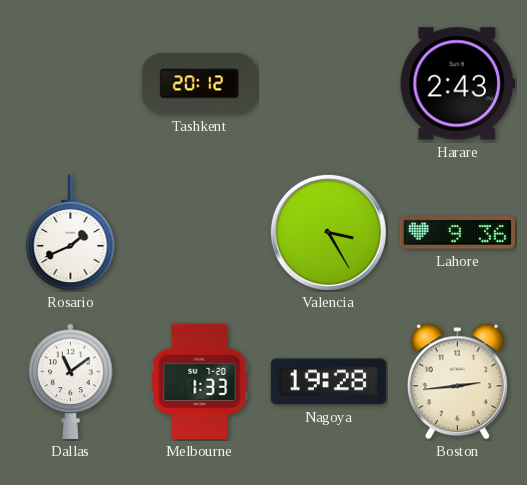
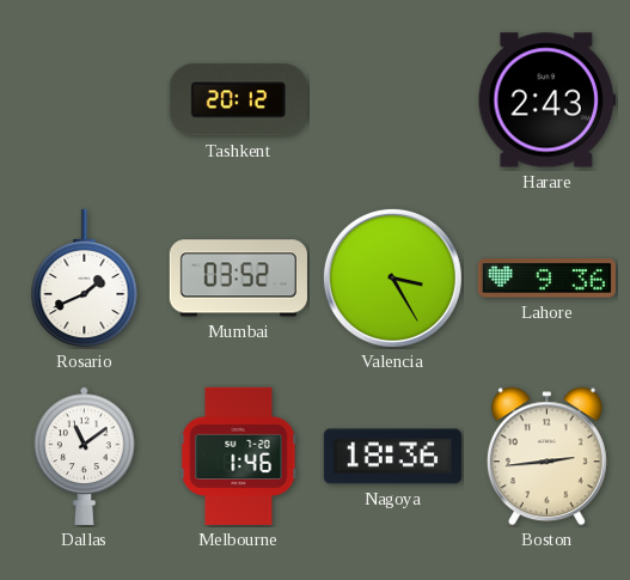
Mumbai: none -> 03:52 (238, 279)
Melbourne: 1:33 -> 1:46 (239, 456)
Nagoya: 19:28 -> 18:36 (392, 457)
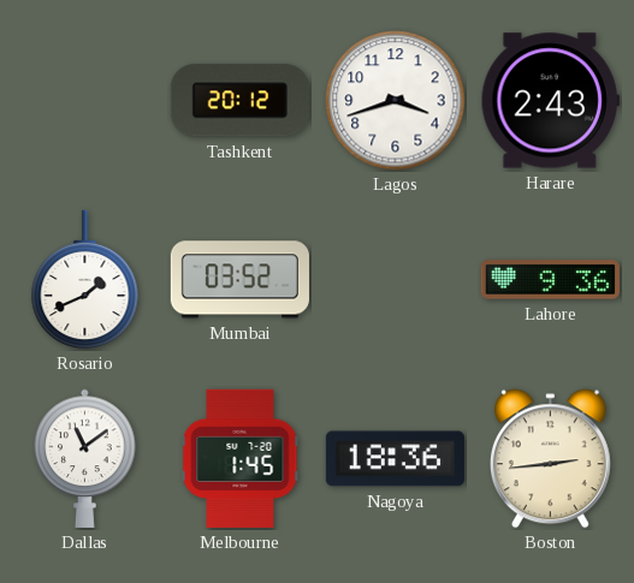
Lagos: none -> 3:42 (396, 101)
Valencia: 3:25 -> none (392, 277)
Melbourne: 1:46 -> 1:45 (241, 458)
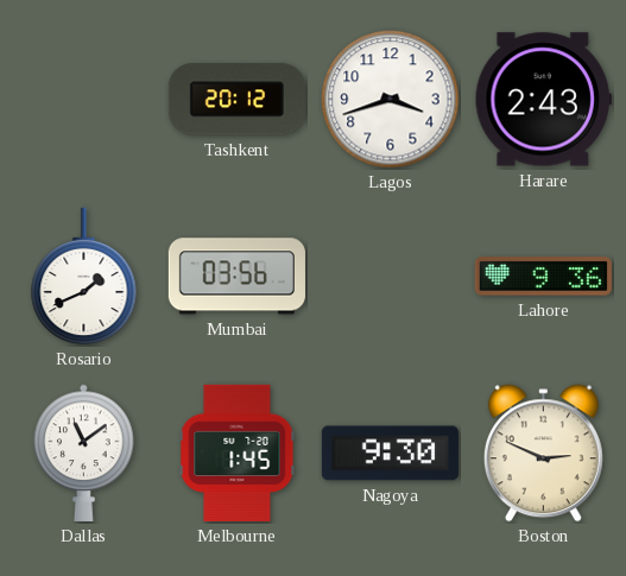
Mumbai: 03:52 -> 03:56 (236, 277)
Nagoya: 18:36 -> 9:30 (390, 454)
Boston: 2:44 -> 2:49 (543, 454)
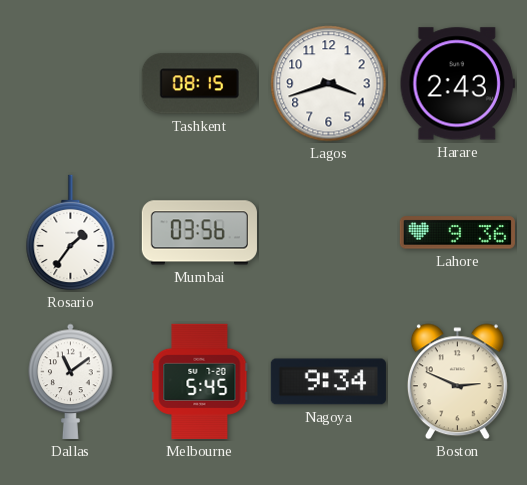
Tashkent: 20:12 -> 08:15 (199, 84)
Rosario: 1:41 -> 1:36 (71, 233)
Melbourne: 1:45 -> 5:45 (200, 381)
Nagoya: 9:30 -> 9:34 (328, 382)
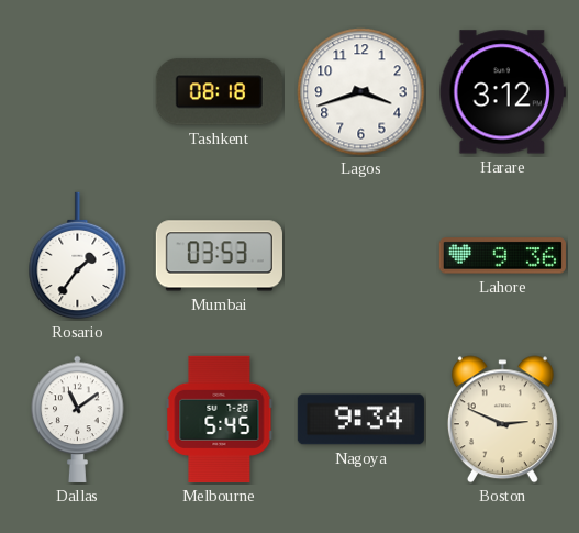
Tashkent: 08:15 -> 08:18 (219, 92)
Harare: 2:43 -> 3:12 (502, 92)
Mumbai: 03:56 -> 03:53 (219, 256)
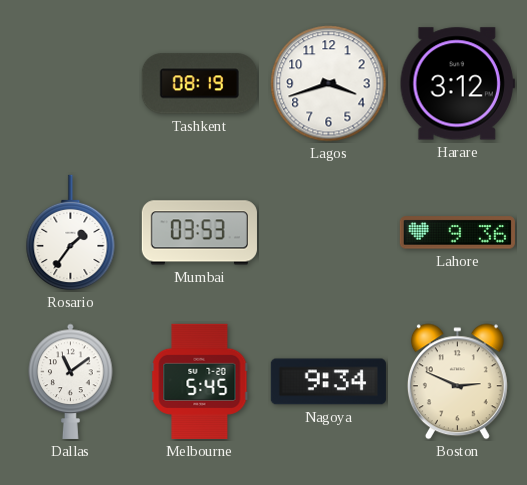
Tashkent: 08:18 -> 08:19 (199, 84)
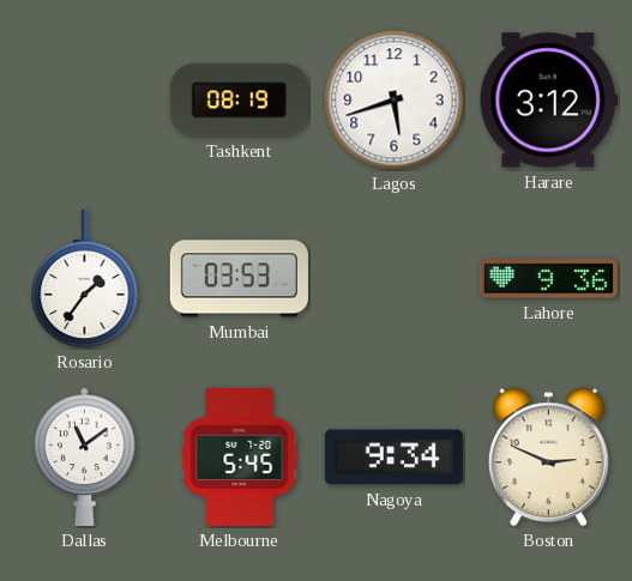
Lagos: 3:42 -> 5:42 (395, 101)
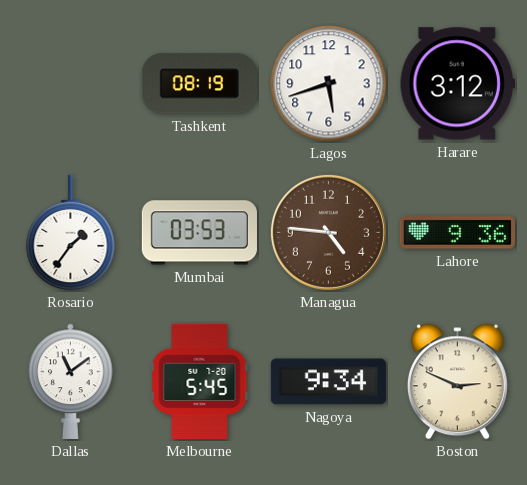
Managua: none -> 4:46 (328, 232)
